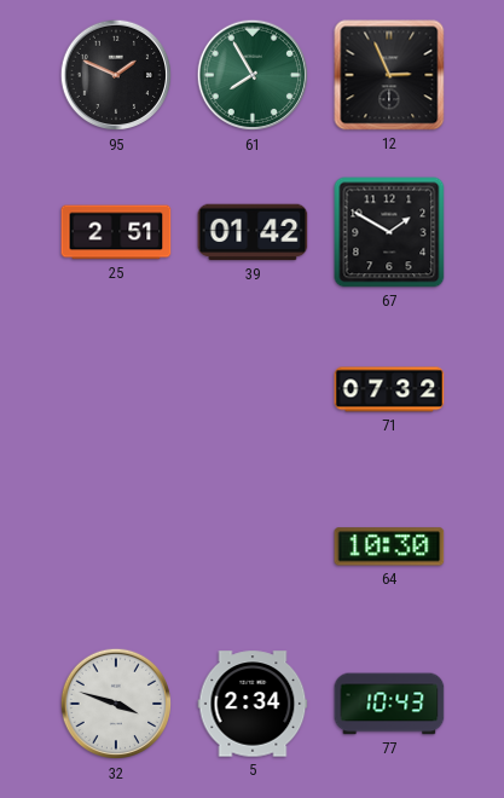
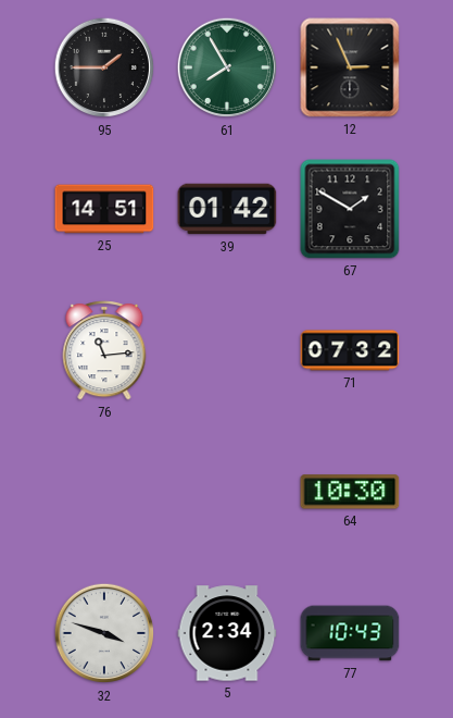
95: 1:49 -> 1:45 (104, 67)
25: 2:51 -> 14:51 (104, 209)
76: none -> 11:14 (104, 351)
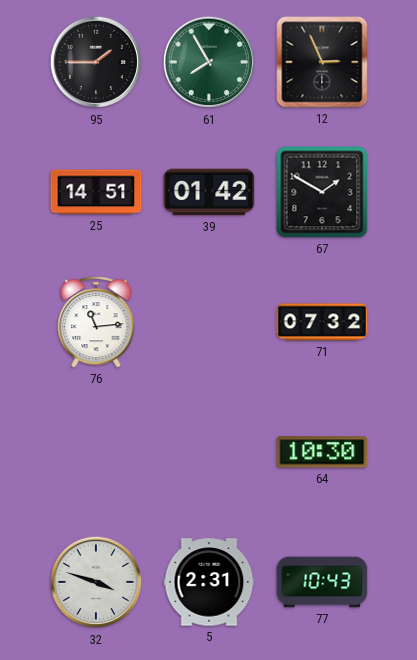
5: 2:34 -> 2:31 (209, 582)
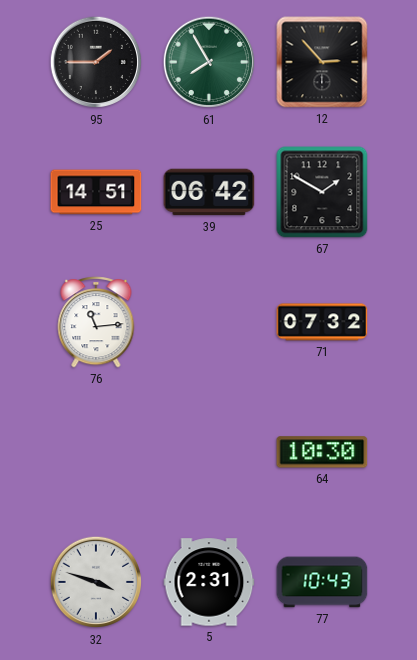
12: 2:56 -> 2:53 (322, 62)
39: 01:42 -> 06:42 (209, 192)
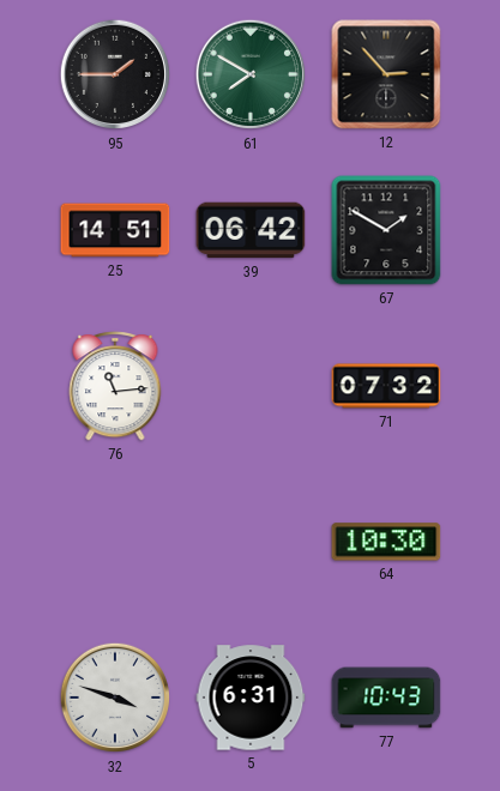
61: 7:55 -> 7:50 (251, 74)
5: 2:31 -> 6:31 (251, 698)
